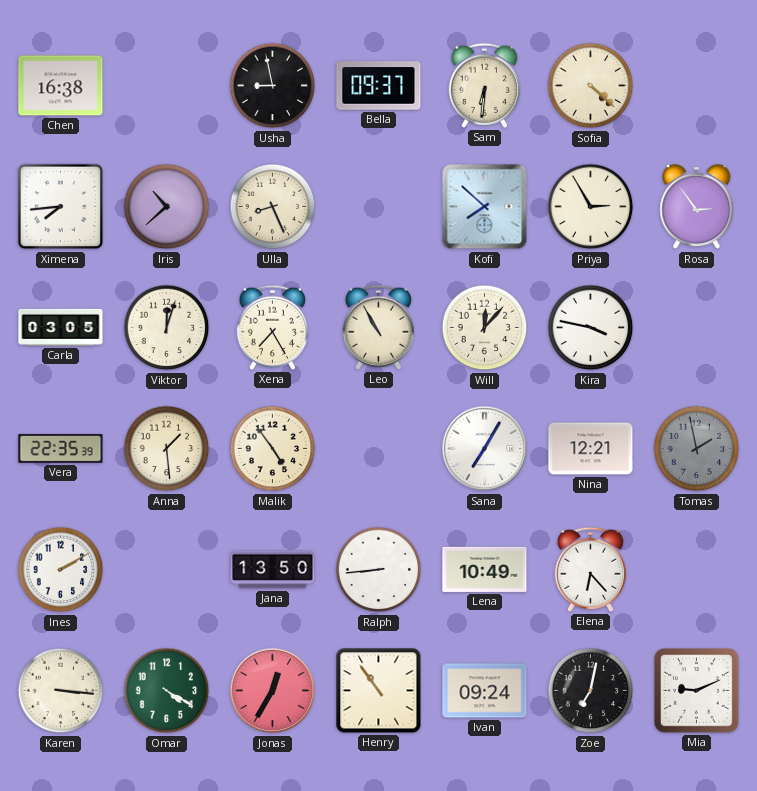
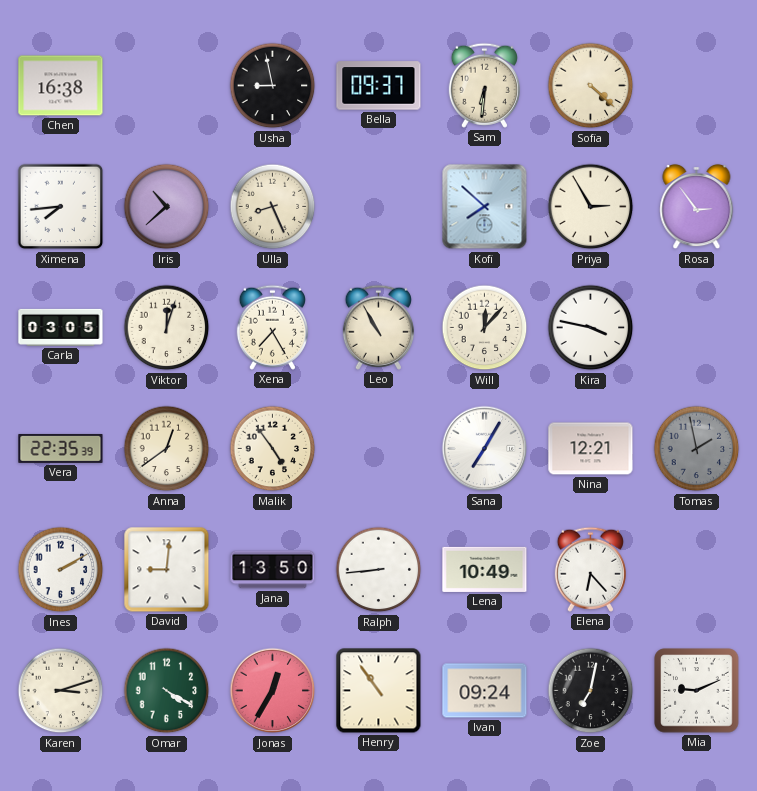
Anna: 1:29 -> 12:39 (167, 449)
David: none -> 9:01 (167, 570)
Karen: 3:16 -> 3:12 (61, 691)
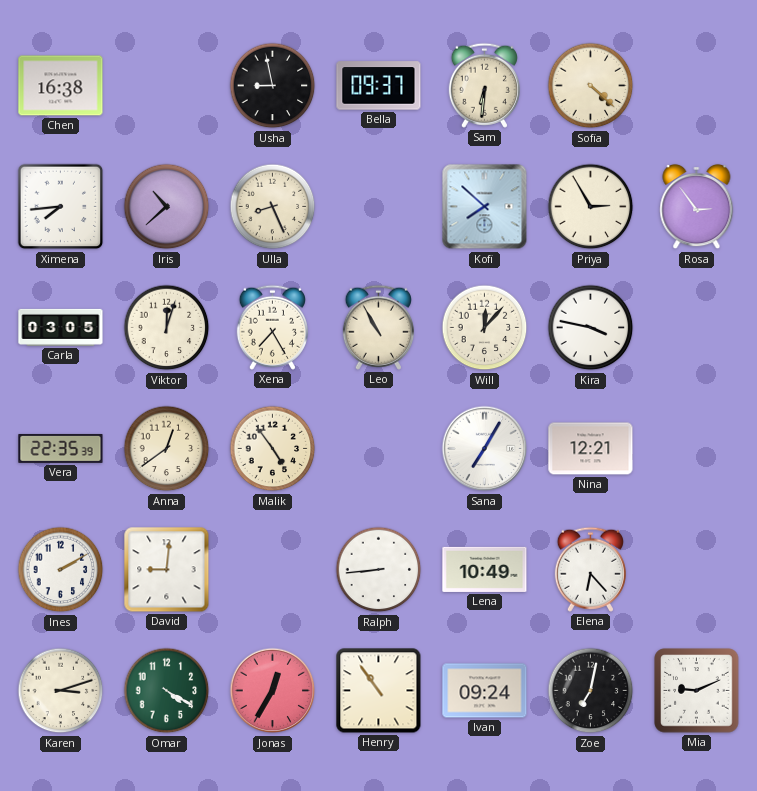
Tomas: 1:58 -> none (697, 449)
Jana: 13:50 -> none (273, 570)
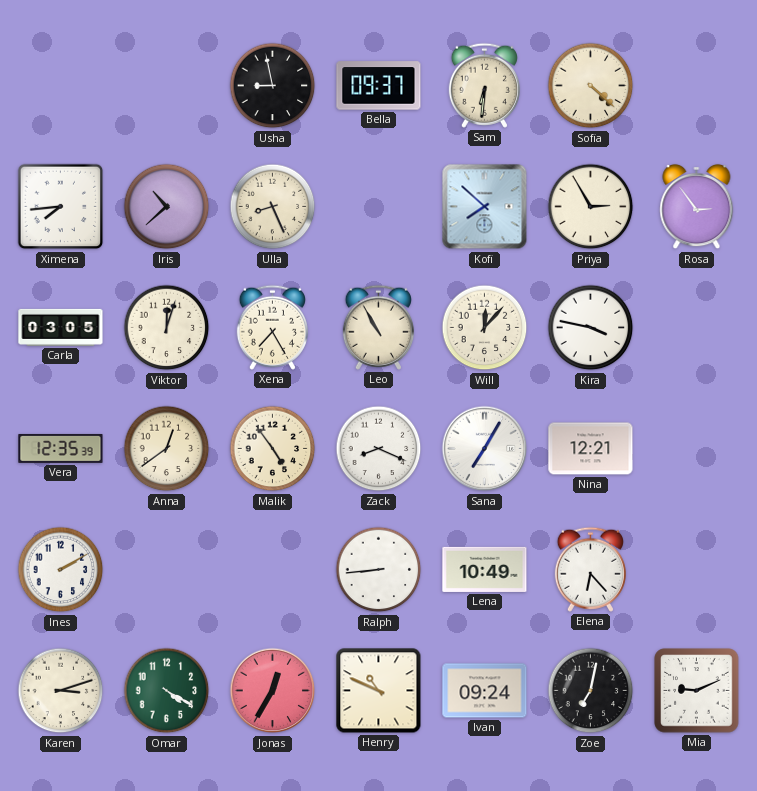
Chen: 16:38 -> none (61, 86)
Vera: 22:35 -> 12:35 (61, 449)
Zack: none -> 8:19 (379, 449)
David: 9:01 -> none (167, 570)
Henry: 10:54 -> 10:49 (379, 691)
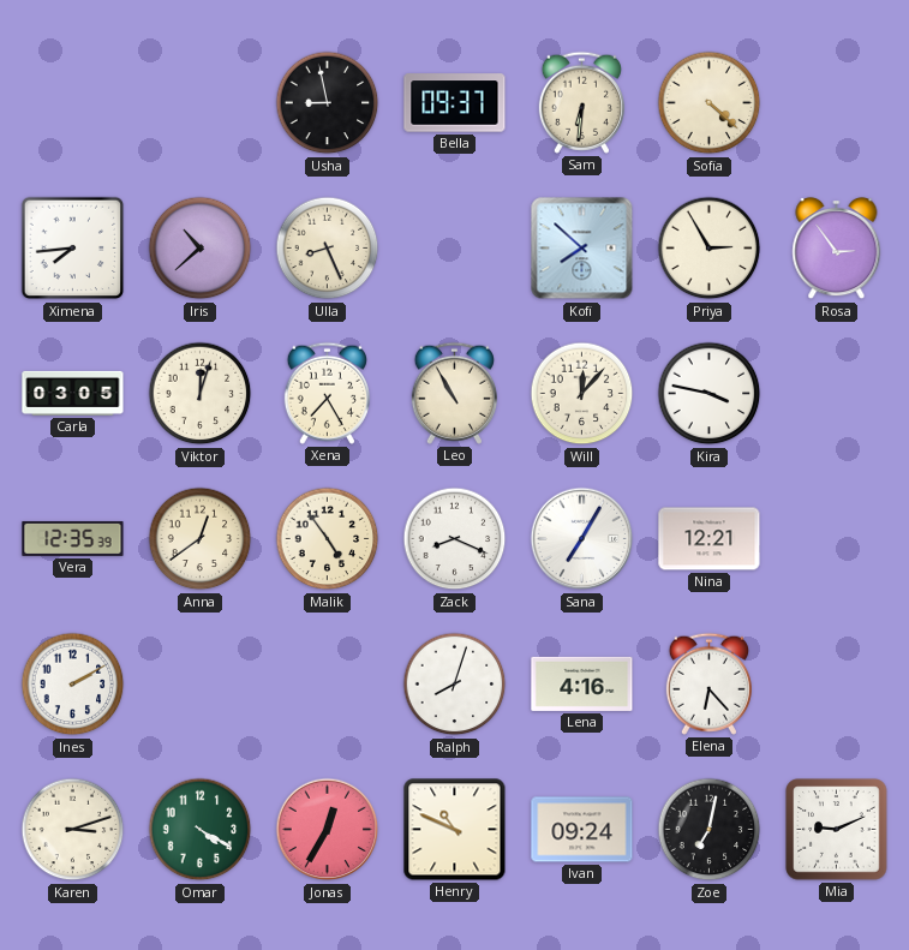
Ralph: 8:44 -> 8:03 (455, 685)
Lena: 10:49 -> 4:16 (582, 683)
